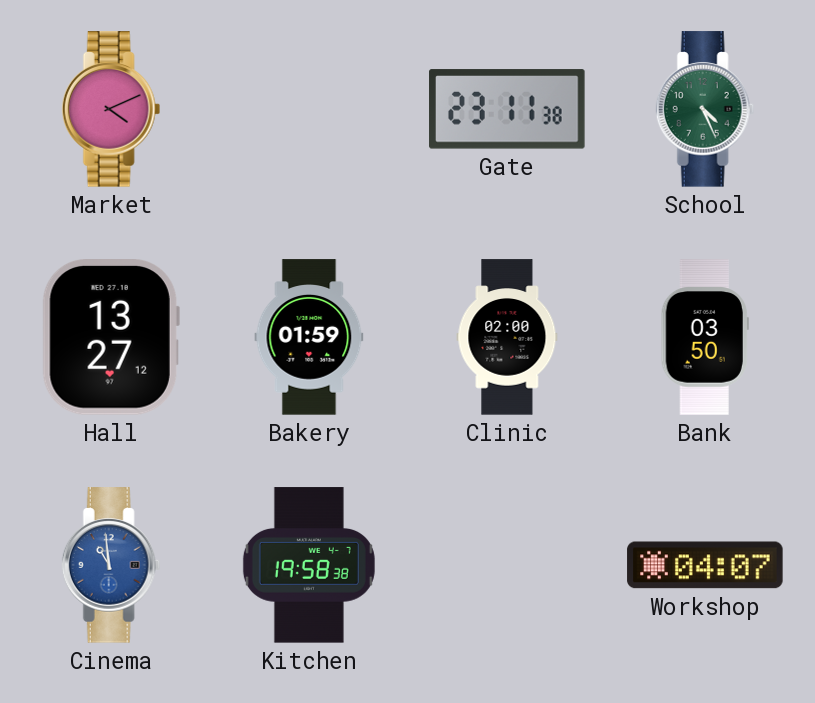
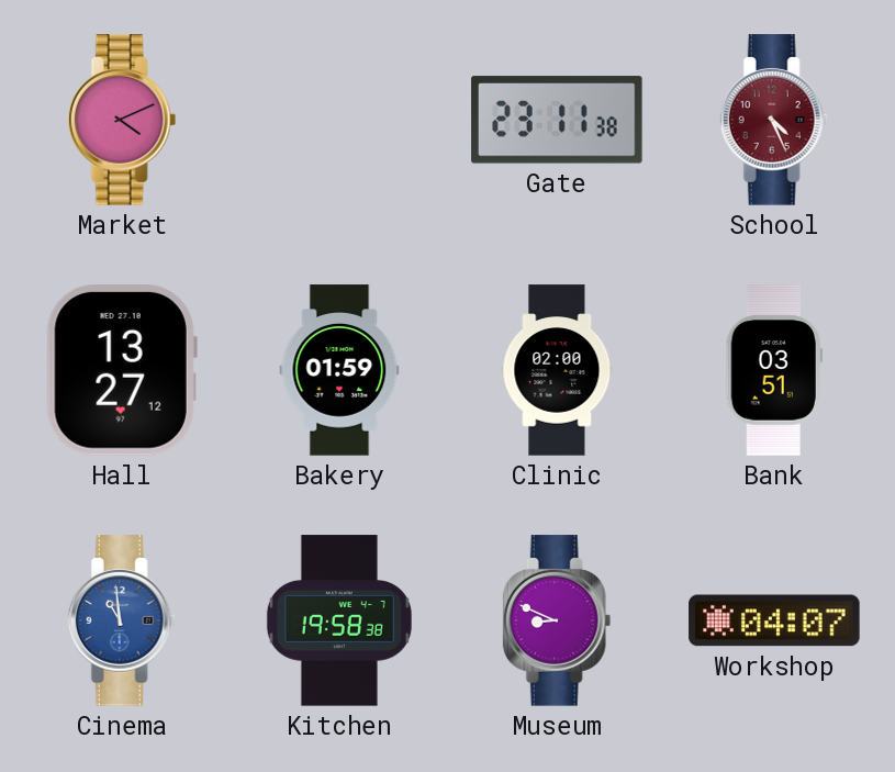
School dial: green -> burgundy (774, 120)
Bank: 03:50 -> 03:51 (774, 370)
Museum: none -> 8:49 (557, 620)
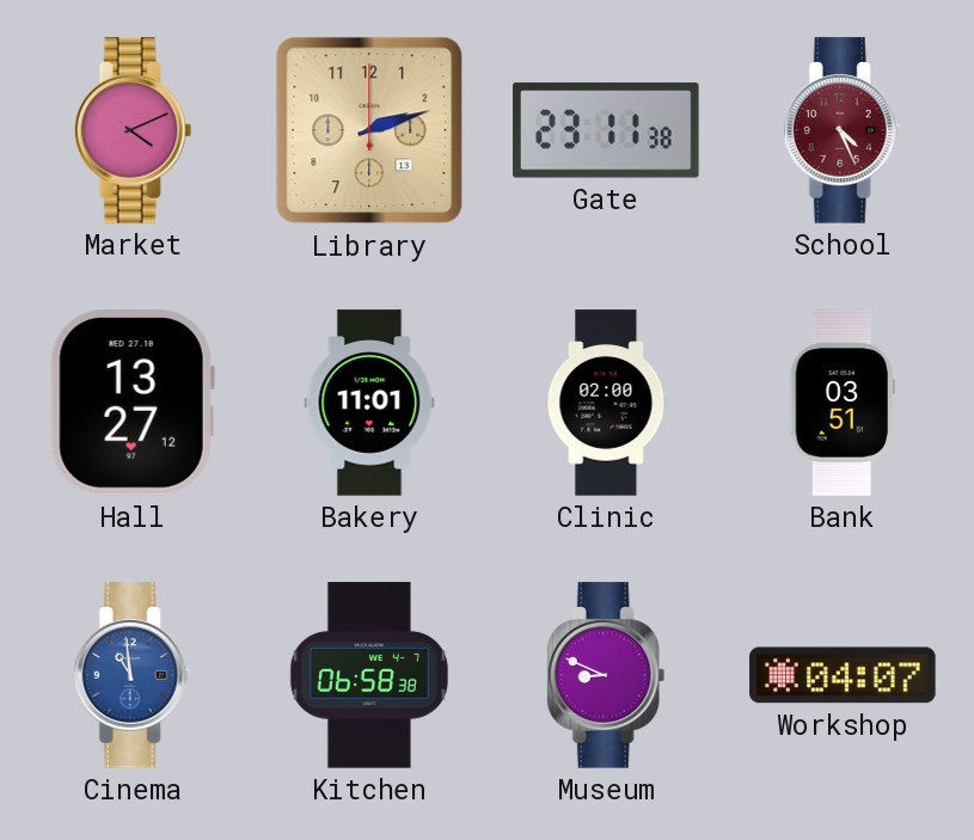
Library: none -> 2:12 (369, 130)
Bakery: 01:59 -> 11:01 (369, 403)
Kitchen: 19:58 -> 06:58 (369, 675)
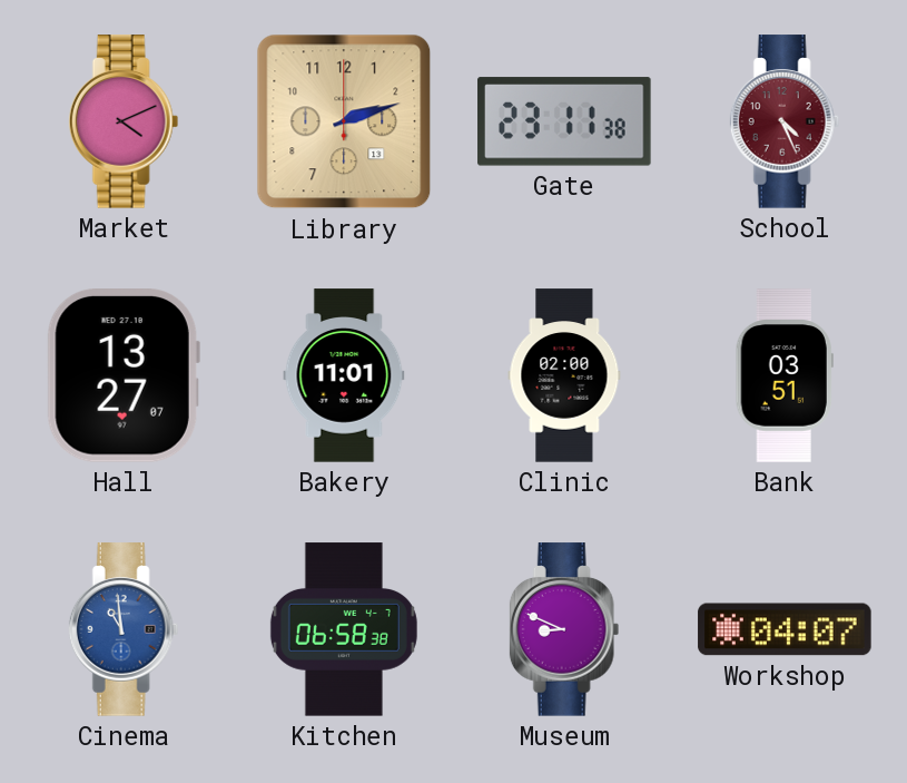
Hall: 13:27:12 -> 13:27:07 (124, 376)
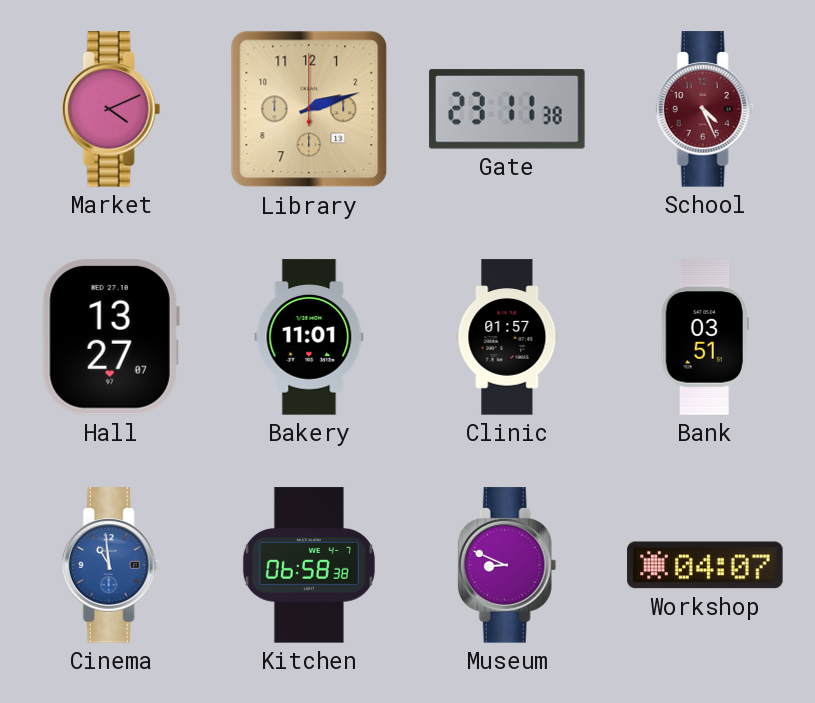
Clinic: 02:00 -> 01:57 (507, 337)
